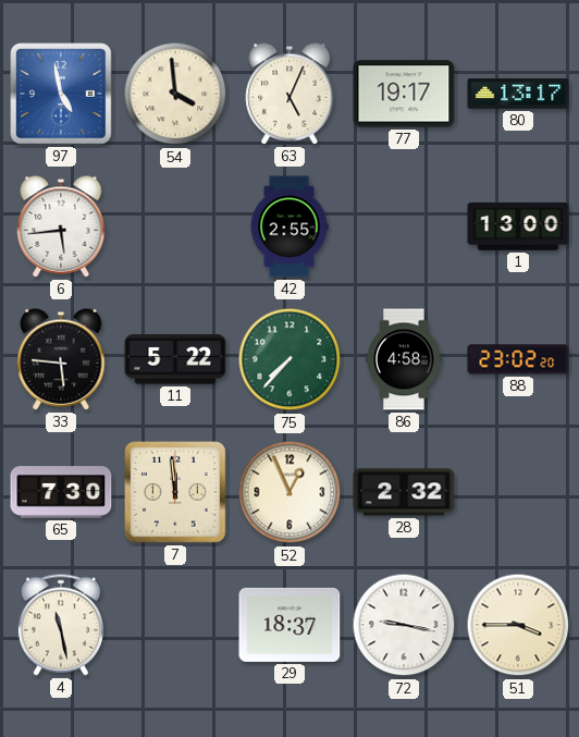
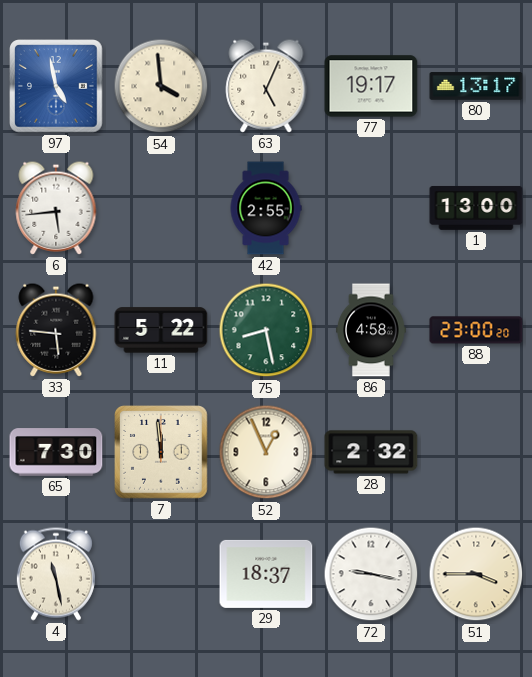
75: 7:37 -> 8:28 (266, 330)
88: 23:02 -> 23:00 (476, 330)
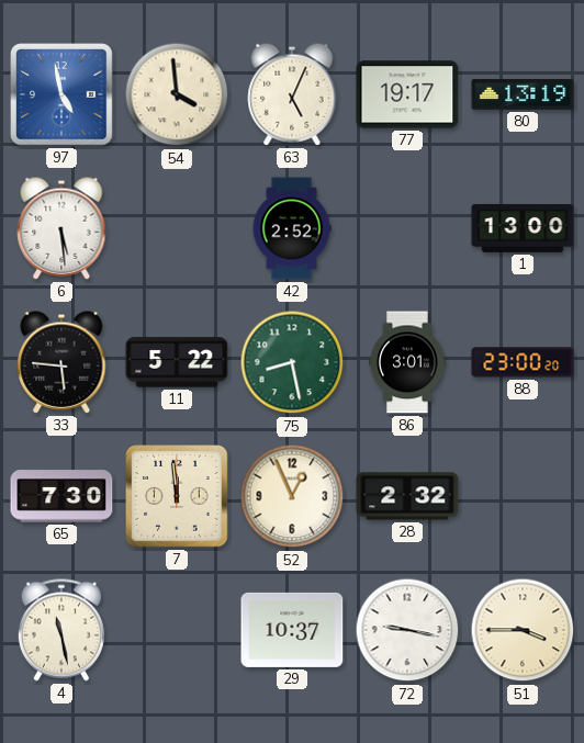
80: 13:17 -> 13:19 (523, 94)
6: 5:44 -> 5:29 (61, 228)
42: 2:55 -> 2:52 (292, 228)
86: 4:58 -> 3:01 (408, 362)
29: 18:37 -> 10:37 (292, 630)
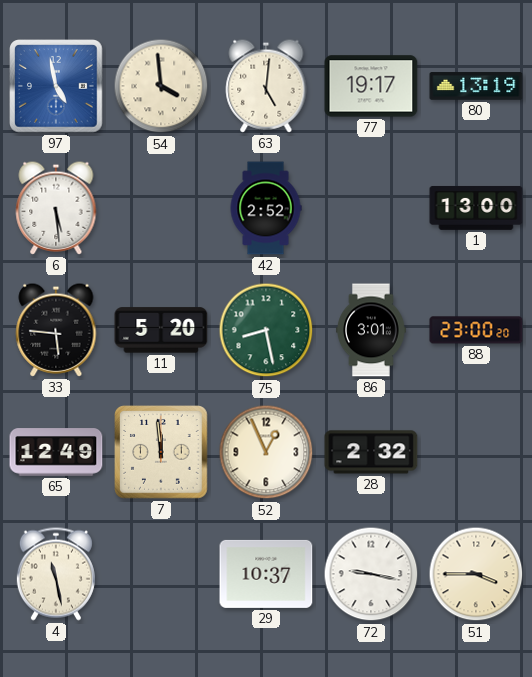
63: 5:04 -> 5:01 (266, 86)
11: 5:22 -> 5:20 (161, 330)
65: 7:30 -> 12:49 (56, 452)
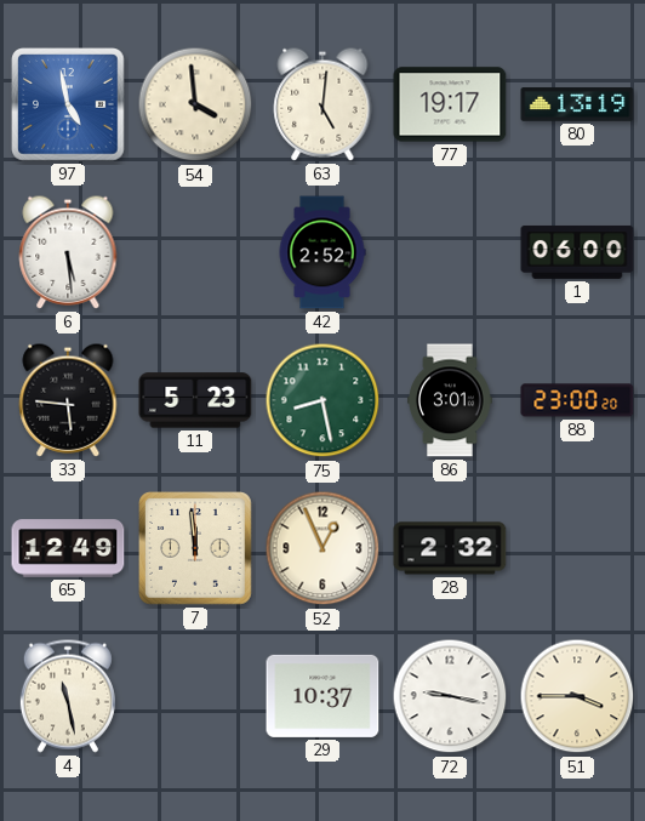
1: 13:00 -> 06:00 (577, 252)
11: 5:20 -> 5:23 (195, 400)
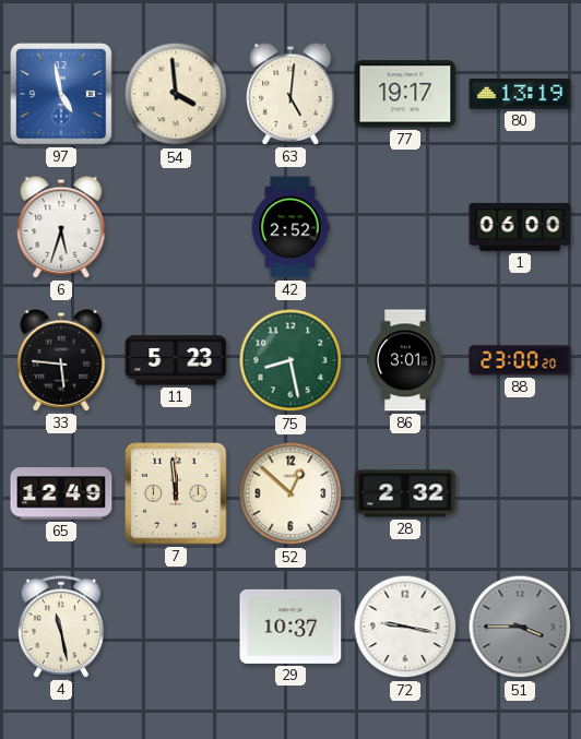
6: 5:29 -> 5:33 (61, 227)
52: 12:56 -> 12:52 (290, 493)
51 dial: cream -> grey (520, 627)
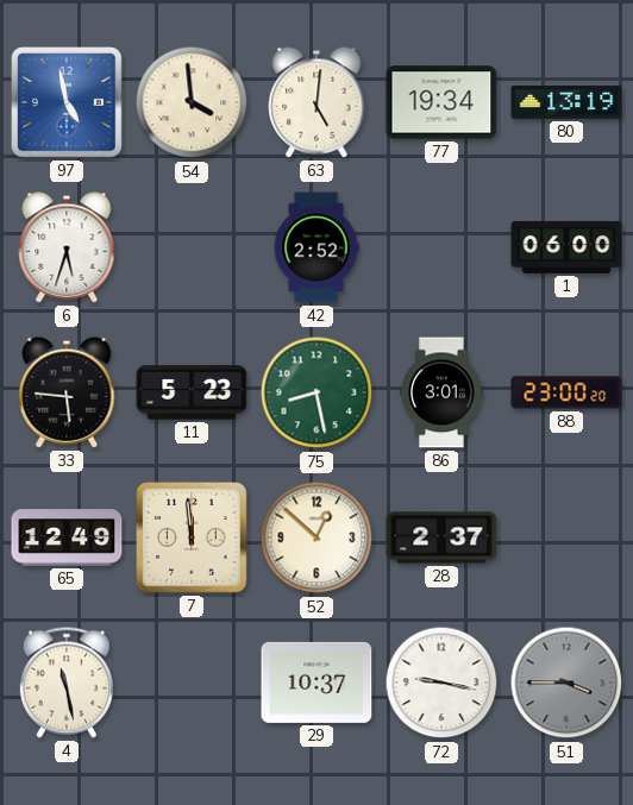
77: 19:17 -> 19:34 (441, 102)
28: 2:32 -> 2:37 (441, 537)
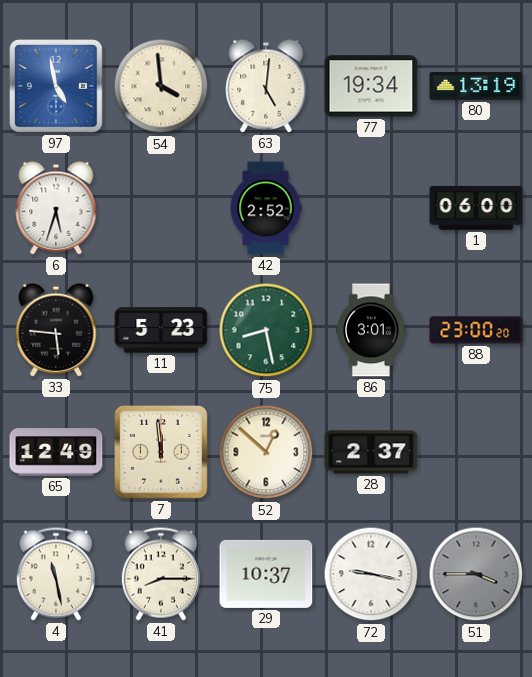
41: none -> 8:15 (161, 574)
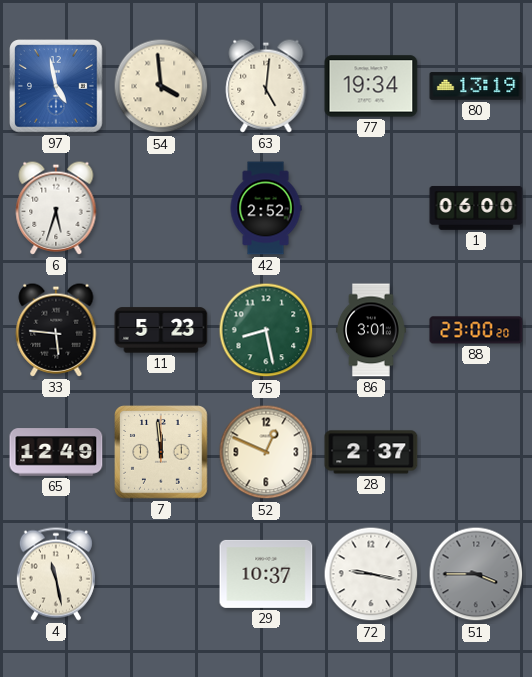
52: 12:52 -> 12:49 (266, 452)
41: 8:15 -> none (161, 574)
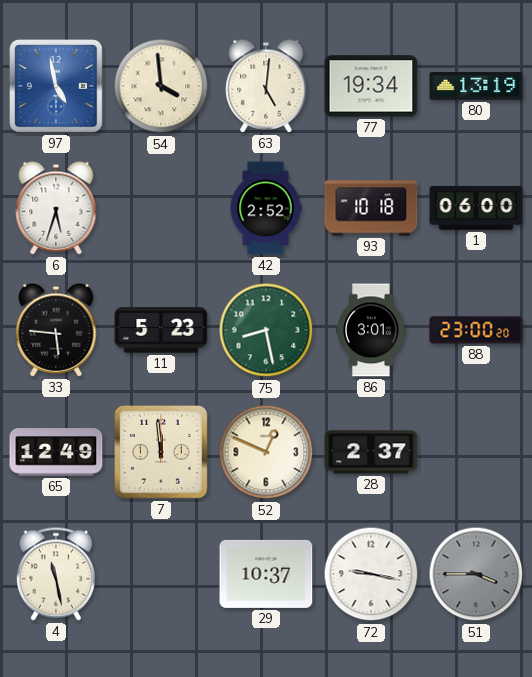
93: none -> 10:18 (371, 208)
